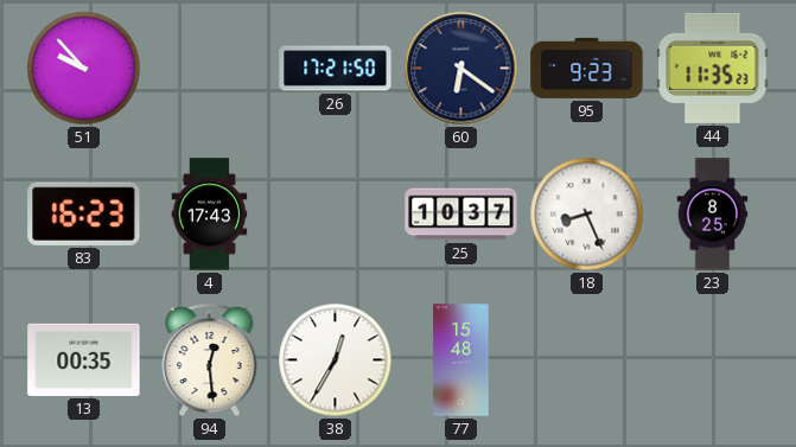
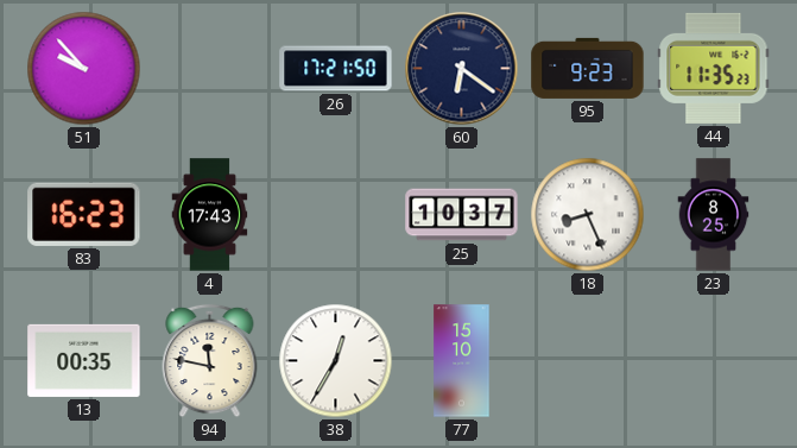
94: 12:29 -> 11:47 (210, 361)
77: 15:48 -> 15:10 (462, 361)
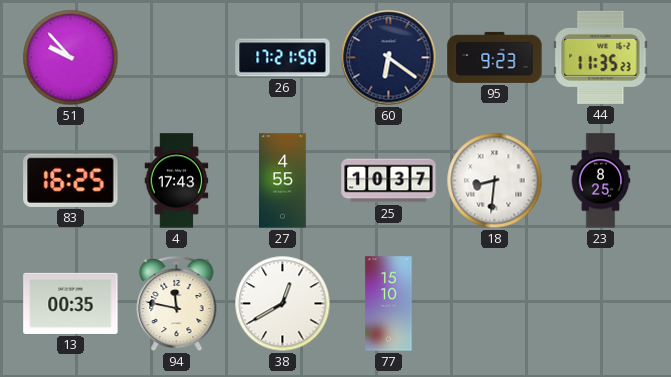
83: 16:23 -> 16:25 (71, 180)
27: none -> 4:55 (283, 181)
18: 8:26 -> 8:31 (495, 181)
38: 12:35 -> 12:40 (283, 304)
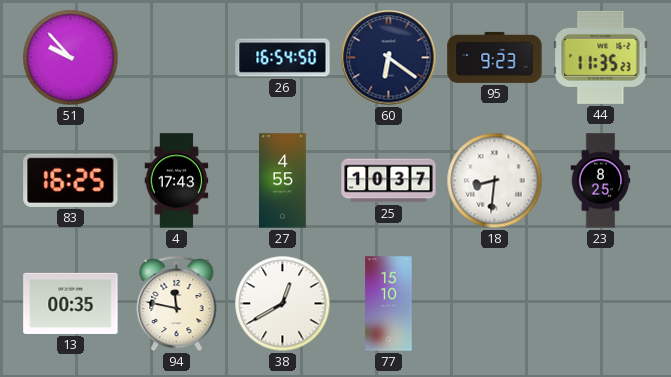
26: 17:21 -> 16:54 (283, 58)
